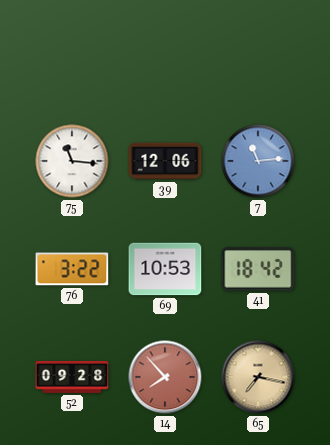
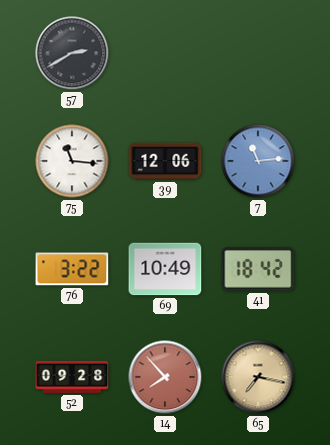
57: none -> 2:40 (72, 53)
69: 10:53 -> 10:49 (165, 269)
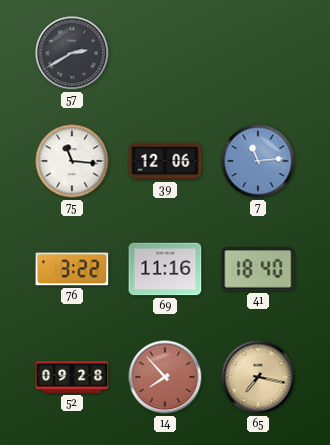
69: 10:49 -> 11:16 (165, 269)
41: 18:42 -> 18:40 (258, 269)
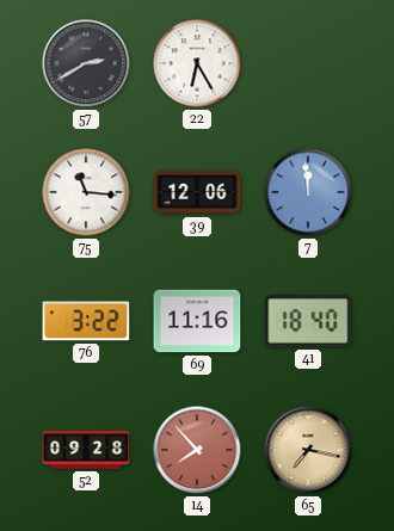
22: none -> 6:25 (197, 63)
7: 11:14 -> 11:59 (308, 192)
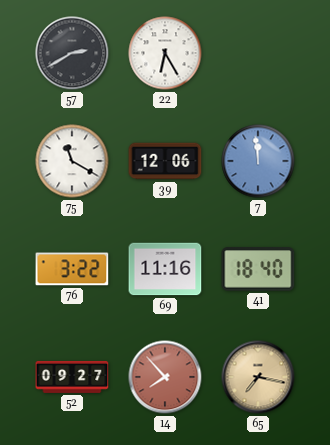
75: 11:16 -> 11:20 (72, 161)
52: 09:28 -> 09:27 (72, 377)
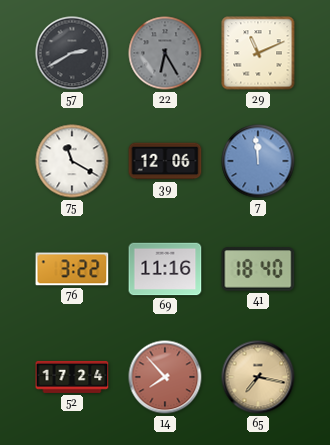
22 dial: white -> grey (165, 53)
29: none -> 11:11 (258, 53)
52: 09:27 -> 17:24 (72, 377)
